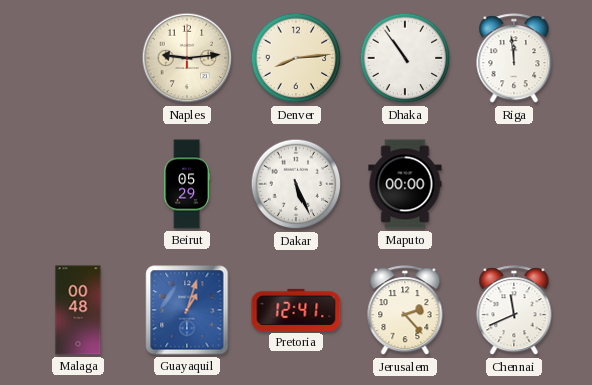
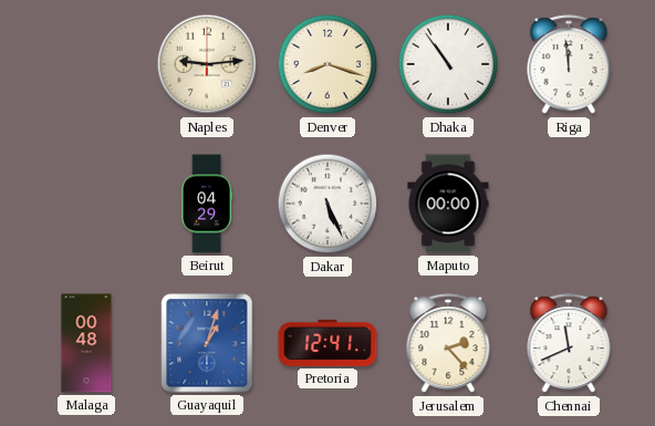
Denver: 8:14 -> 8:18 (327, 64)
Beirut: 05:29 -> 04:29 (207, 204)
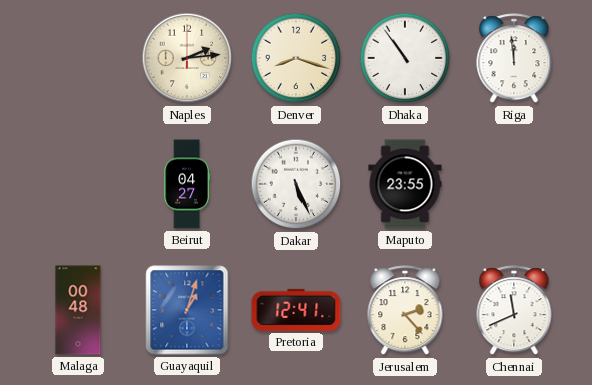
Naples: 9:14 -> 2:14 (187, 58)
Beirut: 04:29 -> 04:27 (187, 184)
Maputo: 00:00 -> 23:55 (405, 184)
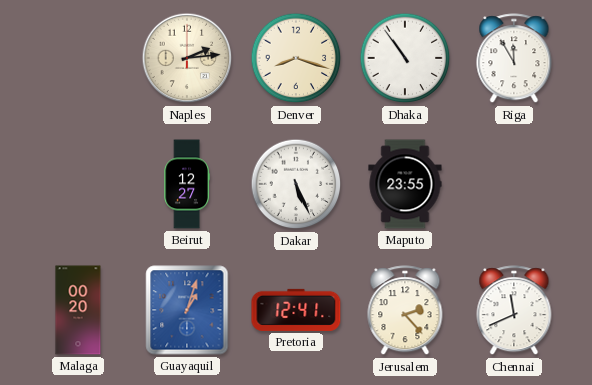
Riga: 11:59 -> 11:55 (514, 59)
Beirut: 04:27 -> 12:27 (187, 184)
Malaga: 00:48 -> 00:20 (78, 310)
